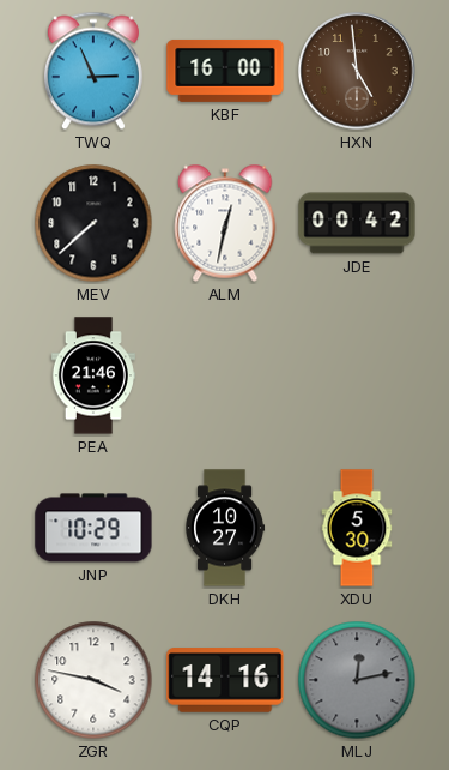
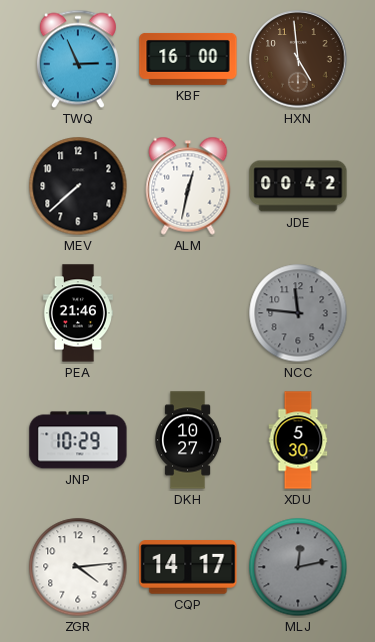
NCC: none -> 11:46 (298, 313)
ZGR: 3:47 -> 4:14 (78, 567)
CQP: 14:16 -> 14:17 (188, 567)
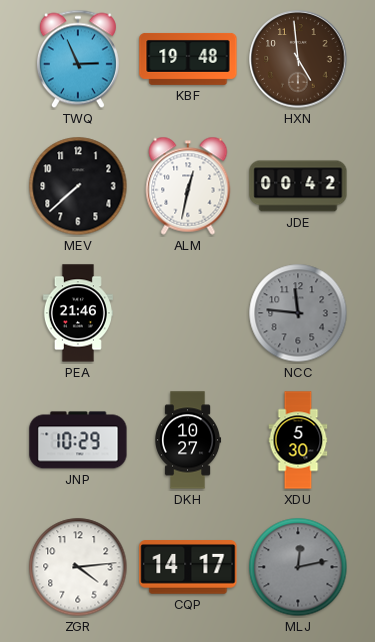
KBF: 16:00 -> 19:48 (188, 59)
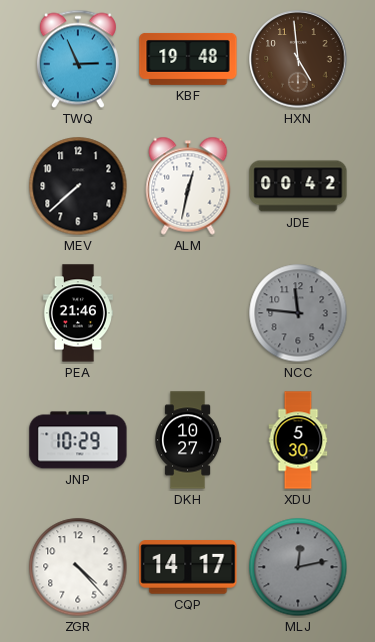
ZGR: 4:14 -> 4:23 (78, 567)
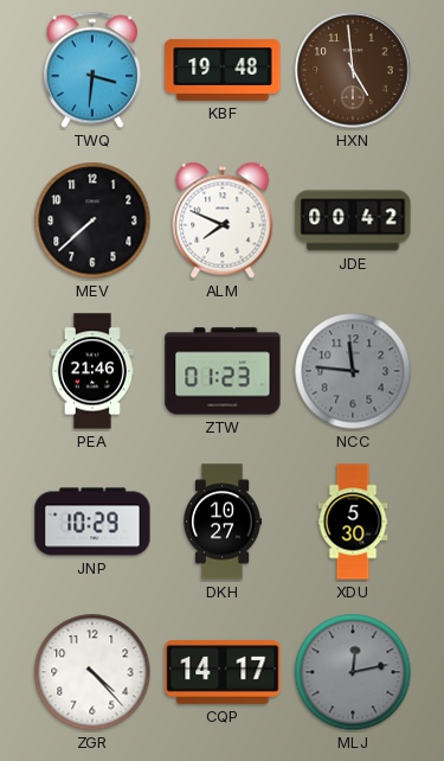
TWQ: 2:56 -> 3:31 (92, 70)
ALM: 12:32 -> 7:49 (223, 220)
ZTW: none -> 01:23 (223, 371)
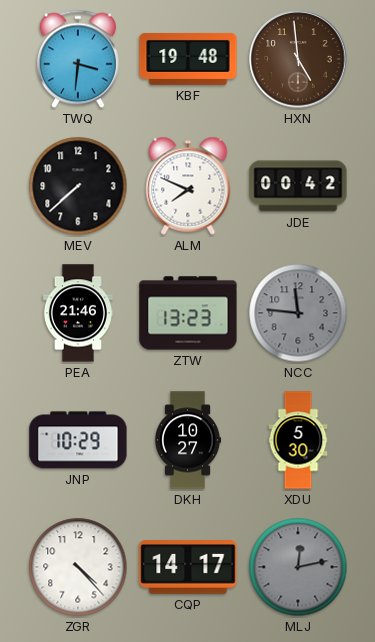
ZTW: 01:23 -> 13:23 (188, 313)
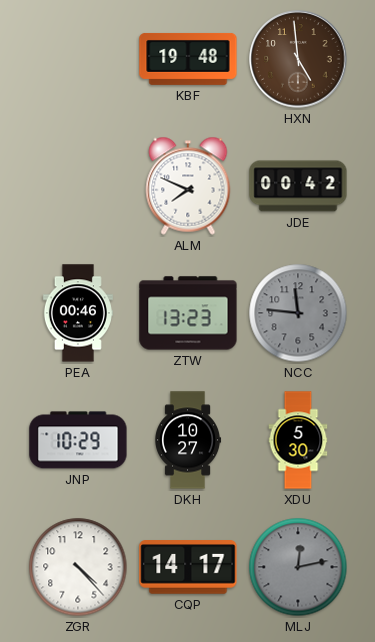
TWQ: 3:31 -> none (78, 59)
MEV: 7:38 -> none (78, 186)
PEA: 21:46 -> 00:46 (78, 313)
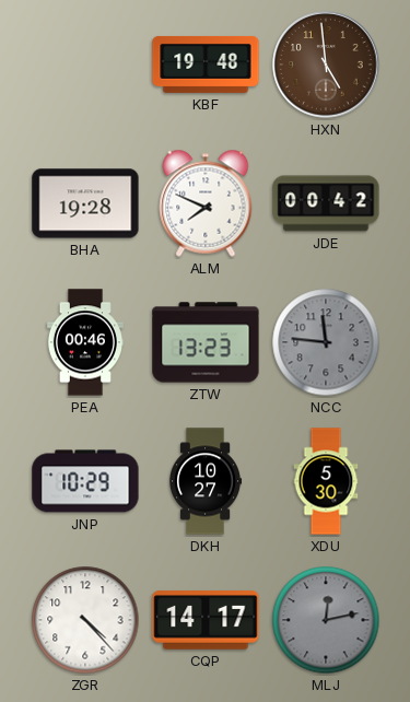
BHA: none -> 19:28 (85, 203)
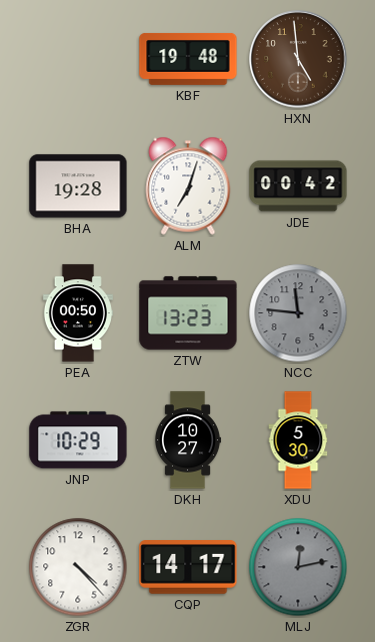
ALM: 7:49 -> 7:03 (188, 186)
PEA: 00:46 -> 00:50 (78, 313)
